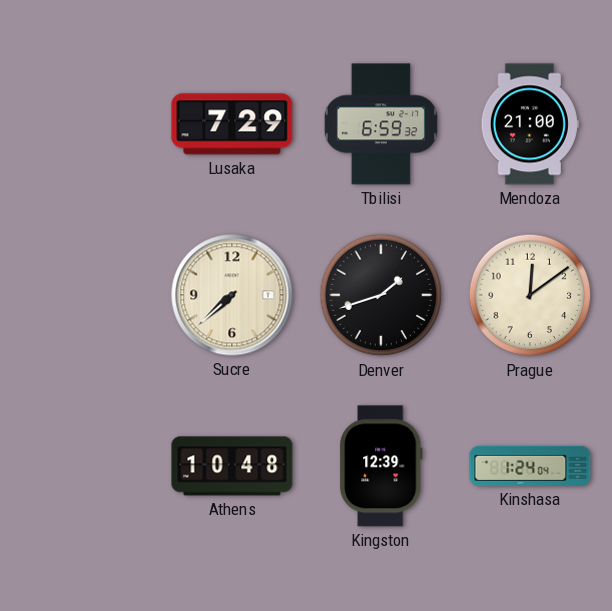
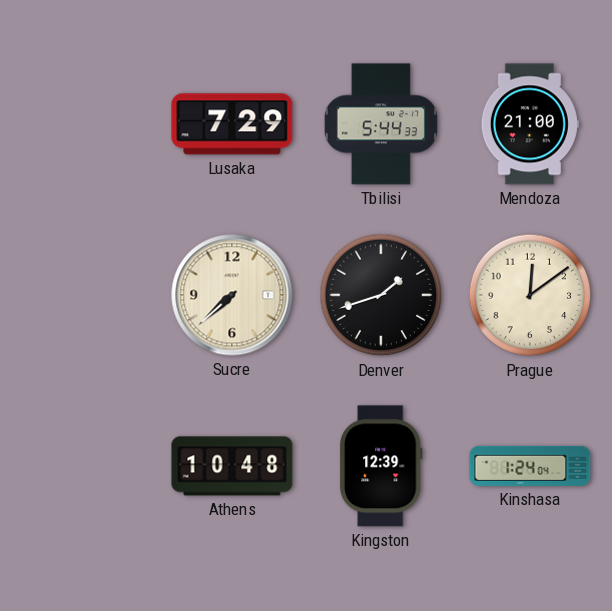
Tbilisi: 6:59 -> 5:44 (381, 124)
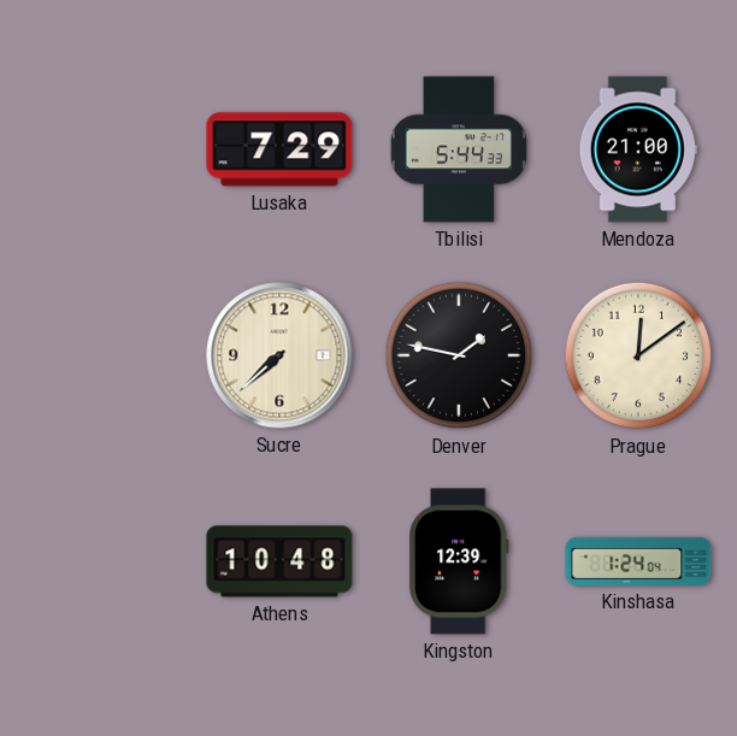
Denver: 1:42 -> 1:47 (459, 355)
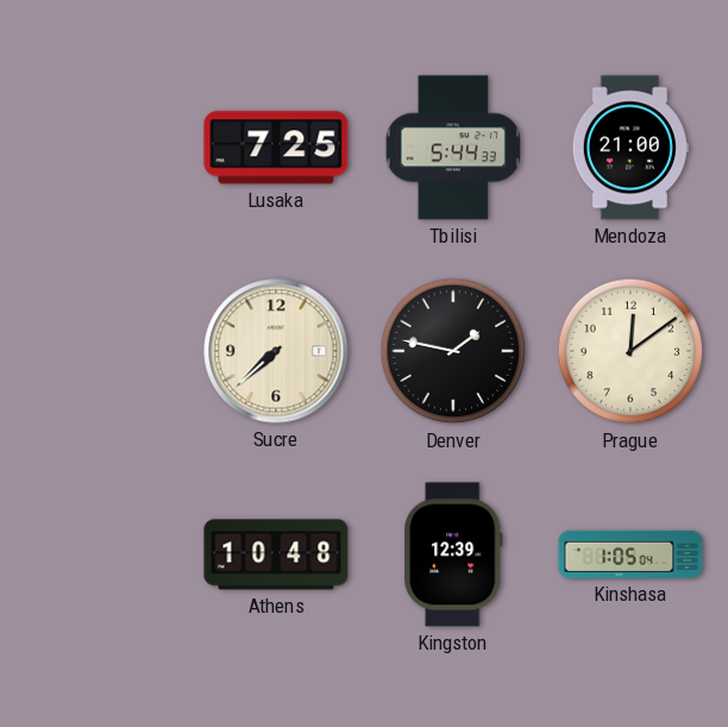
Lusaka: 7:29 -> 7:25 (276, 148)
Kinshasa: 1:24 -> 1:05 (630, 554)
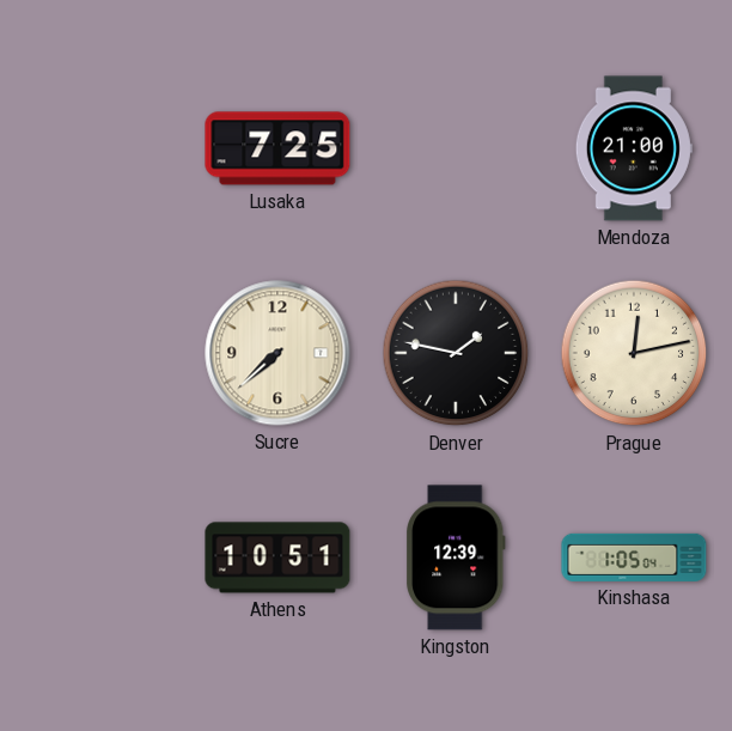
Tbilisi: 5:44 -> none (453, 148)
Prague: 12:09 -> 12:13 (634, 353)
Athens: 10:48 -> 10:51 (277, 558)
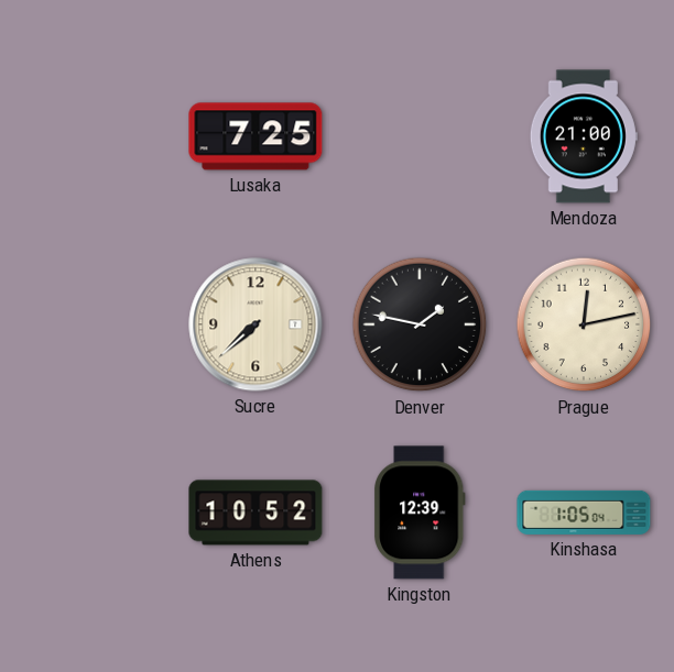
Athens: 10:51 -> 10:52 (256, 513)
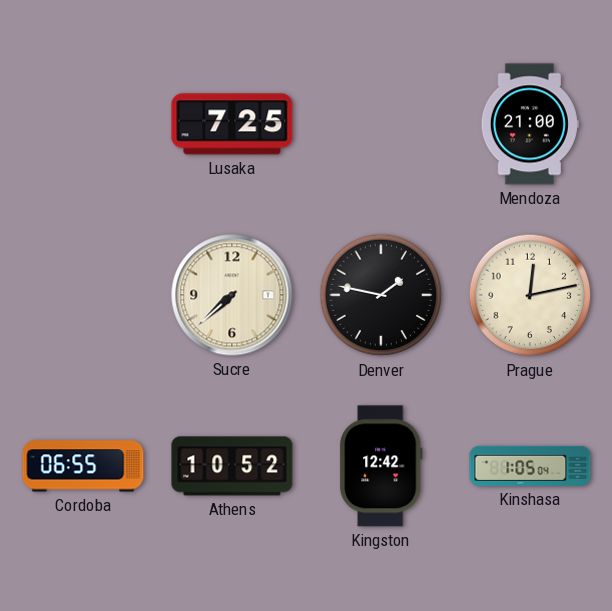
Cordoba: none -> 06:55 (83, 466)
Kingston: 12:39 -> 12:42 (382, 466)
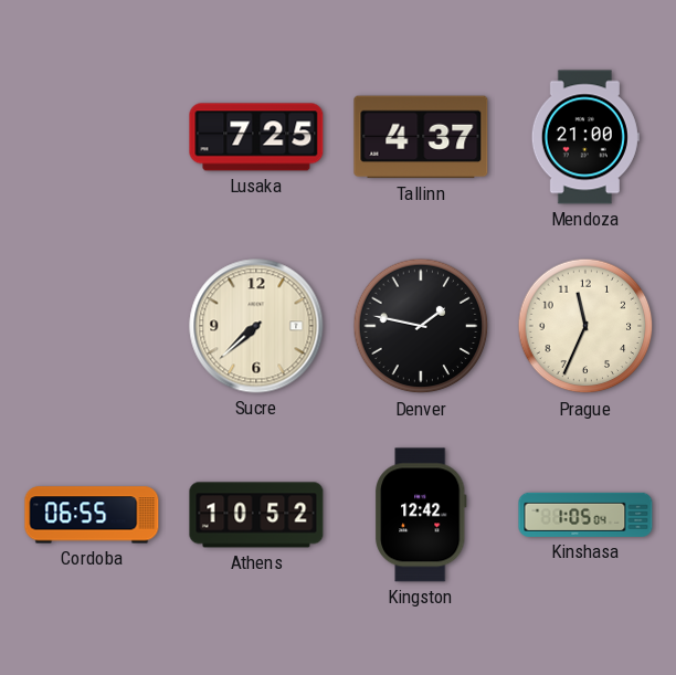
Tallinn: none -> 4:37 (421, 137)
Prague: 12:13 -> 11:34 (585, 326)
